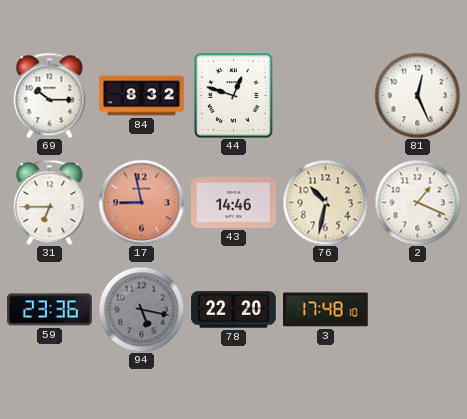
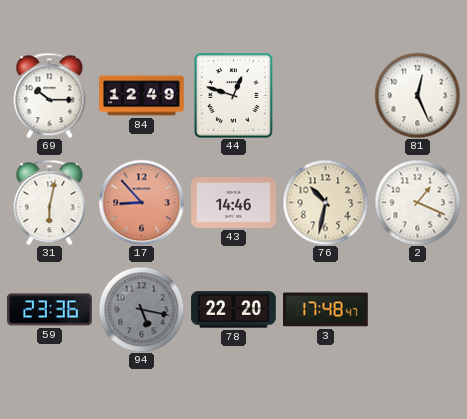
84: 8:32 -> 12:49 (142, 96)
31: 6:45 -> 6:02 (50, 202)
17: 8:58 -> 8:53 (141, 202)
3: 17:48:10 -> 17:48:47 (326, 310)
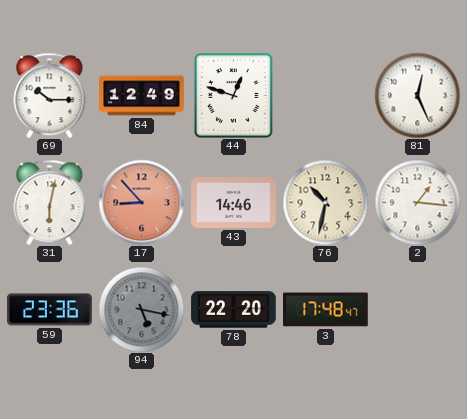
2: 1:19 -> 1:16 (417, 202)
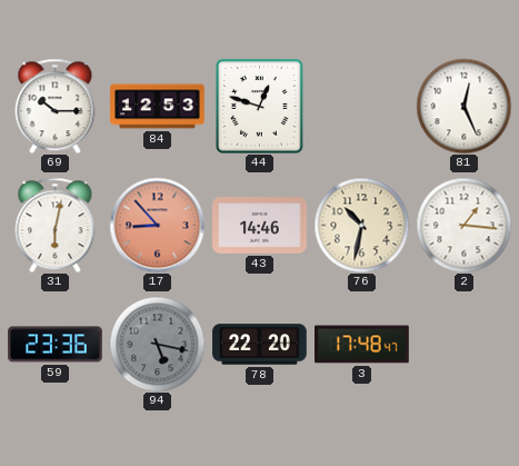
84: 12:49 -> 12:53 (158, 107)
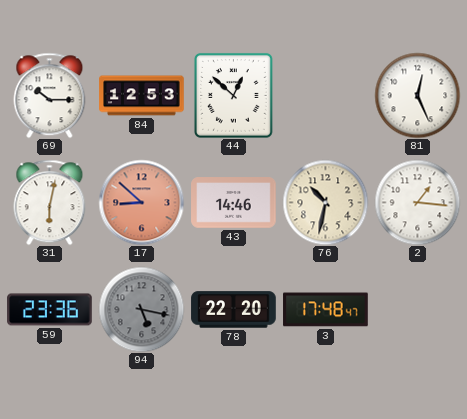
44: 12:48 -> 12:52 (233, 96)
17: 8:53 -> 8:52 (141, 202)
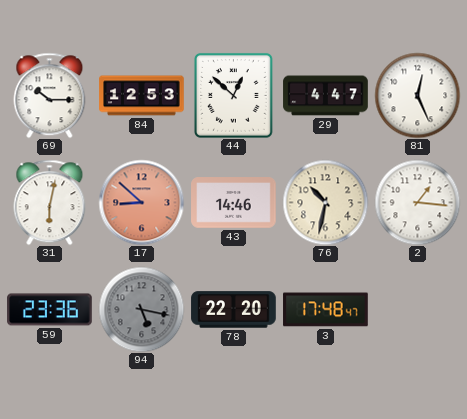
29: none -> 4:47 (326, 96)
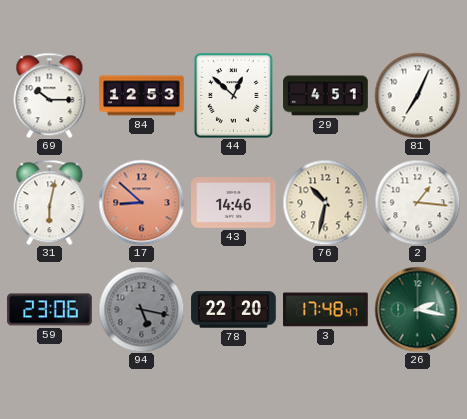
29: 4:47 -> 4:51 (326, 96)
81: 12:26 -> 7:04 (417, 95)
59: 23:36 -> 23:06 (50, 310)
26: none -> 2:17 (417, 309)
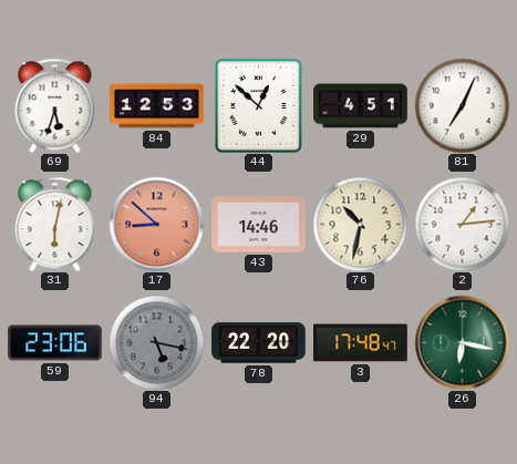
69: 10:15 -> 5:33 (55, 105)
2: 1:16 -> 1:14 (462, 224)
26: 2:17 -> 6:17 (462, 342)
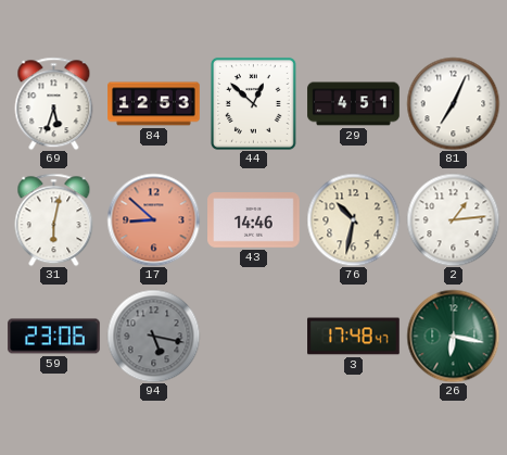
78: 22:20 -> none (259, 343)
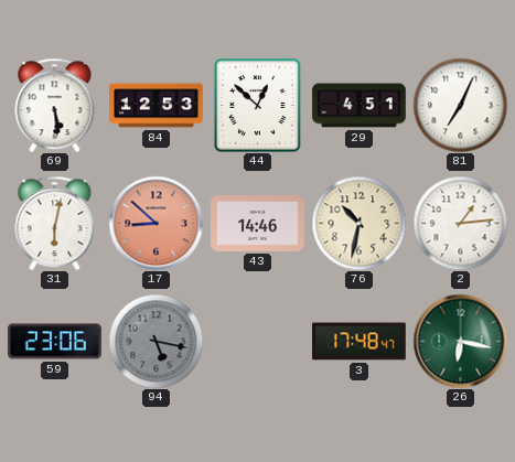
69: 5:33 -> 5:29 (55, 105)
